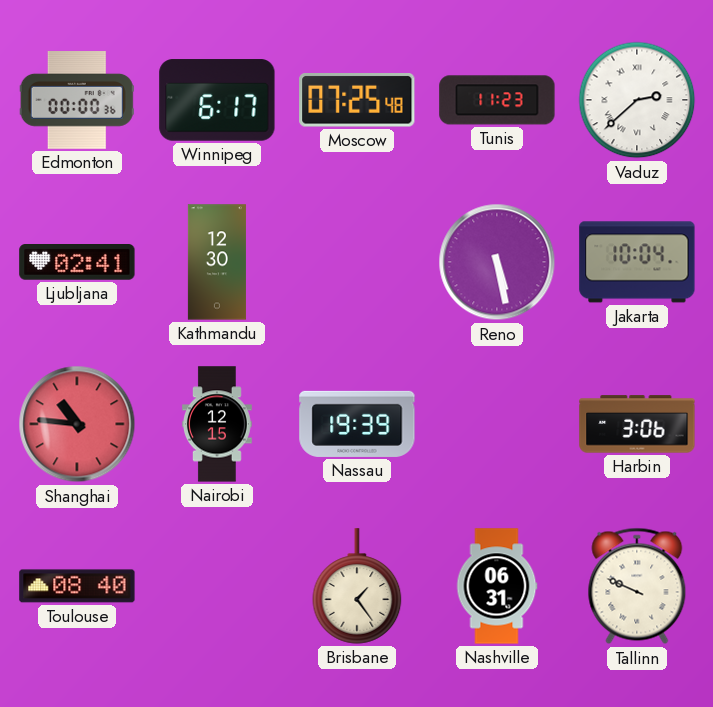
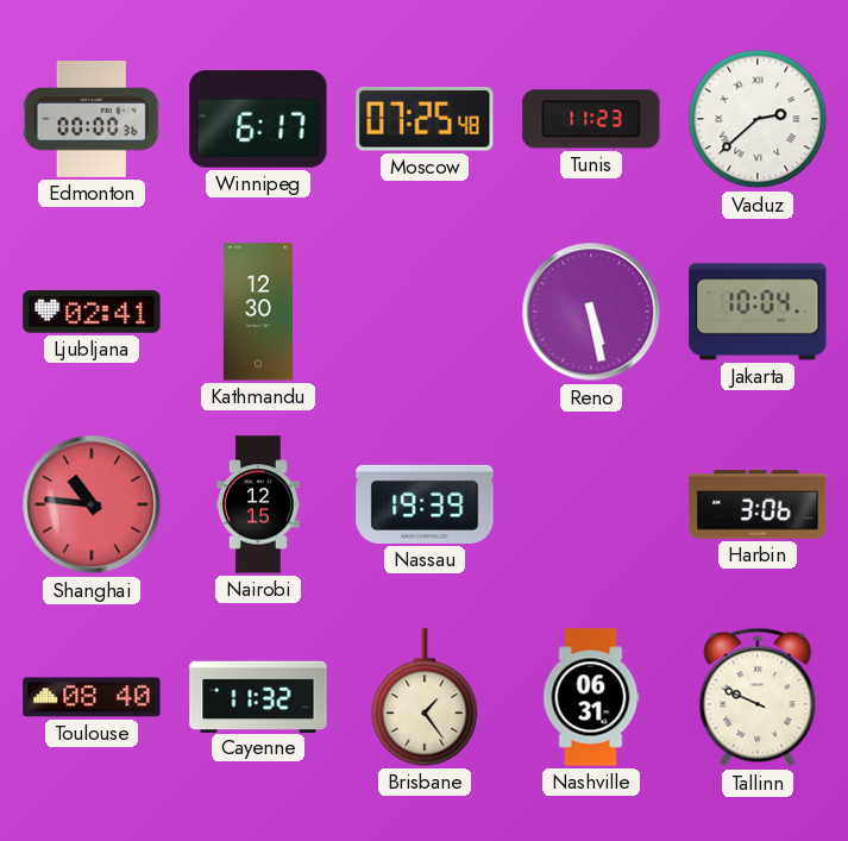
Cayenne: none -> 11:32 (258, 696)
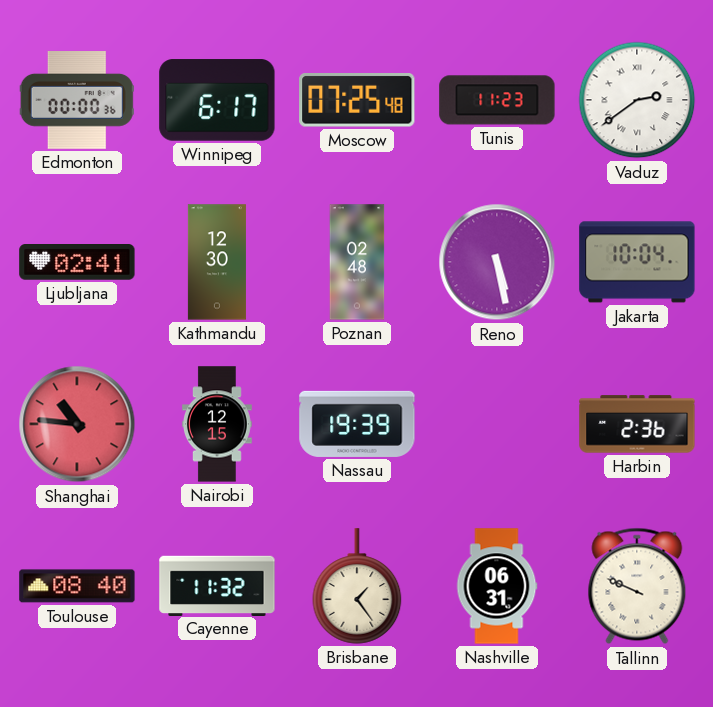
Vaduz: 2:38 -> 2:39 (637, 100)
Poznan: none -> 02:48 (357, 262)
Harbin: 3:06 -> 2:36 (637, 424)
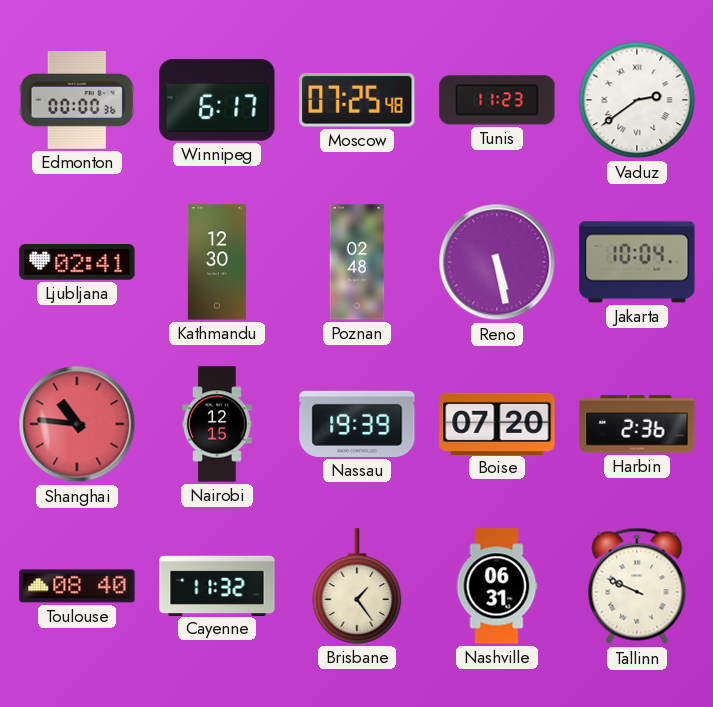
Boise: none -> 07:20 (497, 423)
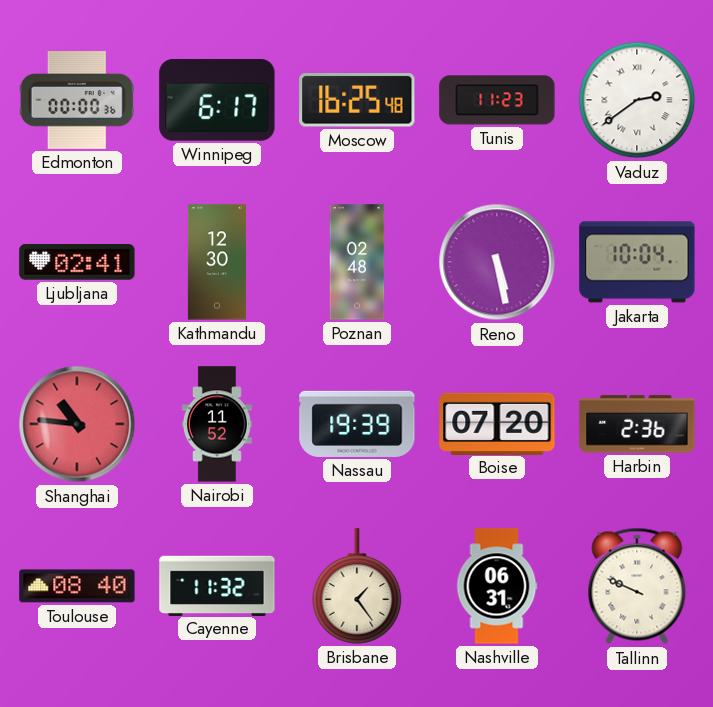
Moscow: 07:25 -> 16:25 (357, 101)
Nairobi: 12:15 -> 11:52 (217, 424)
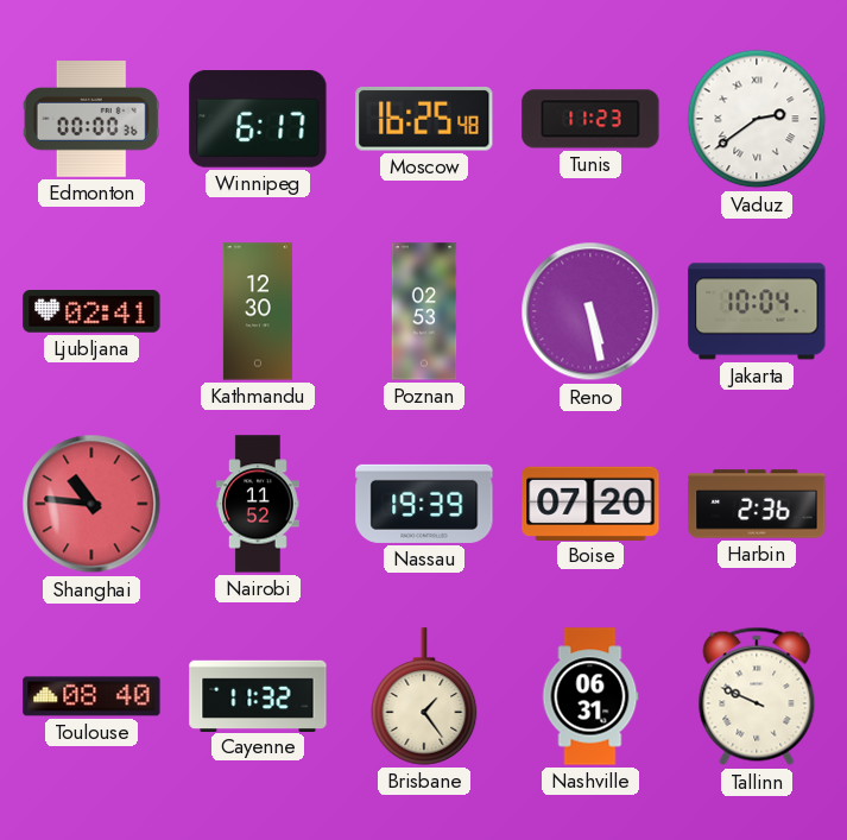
Poznan: 02:48 -> 02:53 (424, 311)
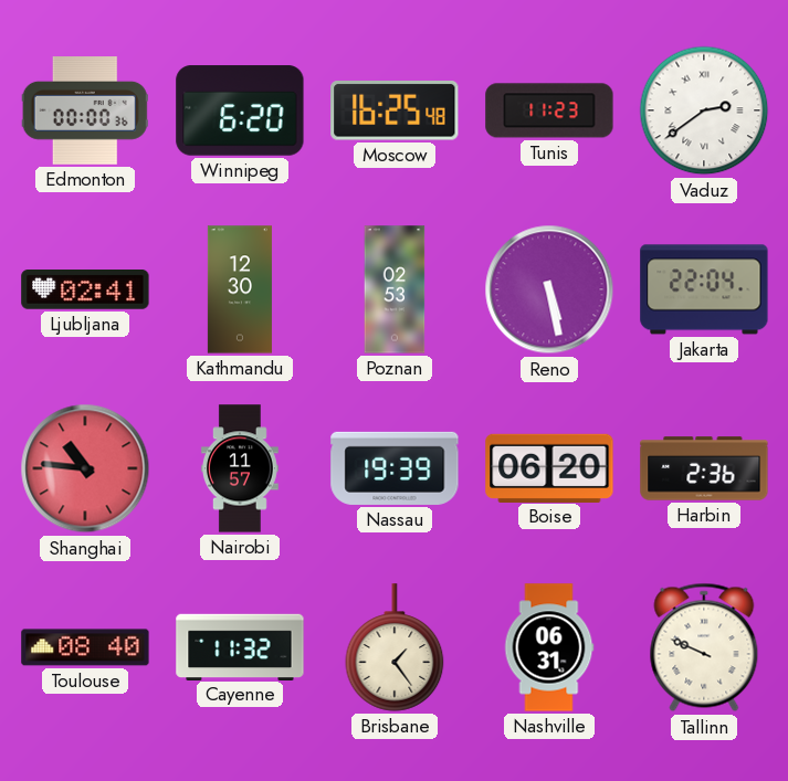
Winnipeg: 6:17 -> 6:20 (240, 110)
Jakarta: 10:04 -> 22:04 (704, 289)
Nairobi: 11:52 -> 11:57 (240, 468)
Boise: 07:20 -> 06:20 (549, 467)
